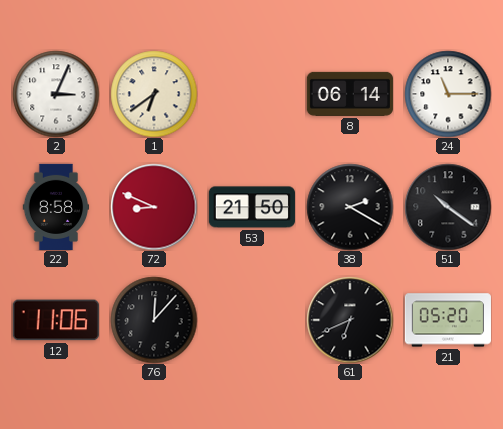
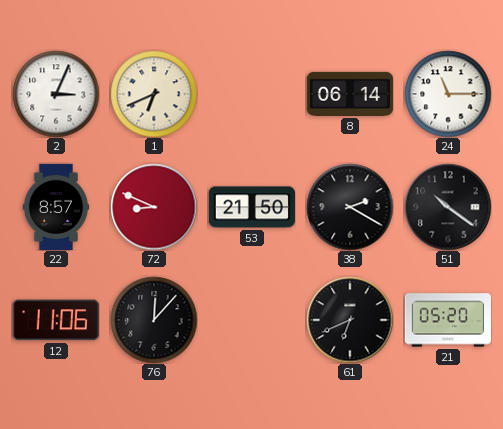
1: 6:39 -> 6:41 (154, 94)
22: 8:58 -> 8:57 (56, 206)
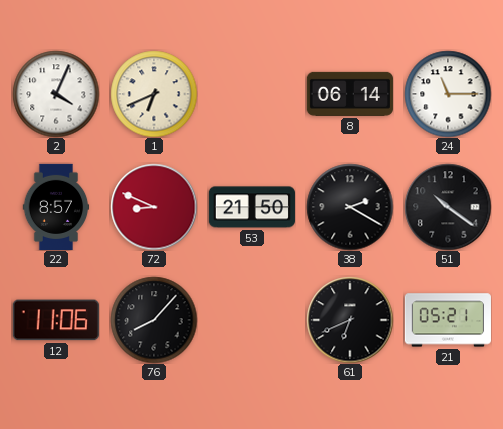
2: 3:04 -> 4:04 (56, 94)
76: 12:07 -> 8:07 (154, 320)
21: 05:20 -> 05:21 (448, 320)
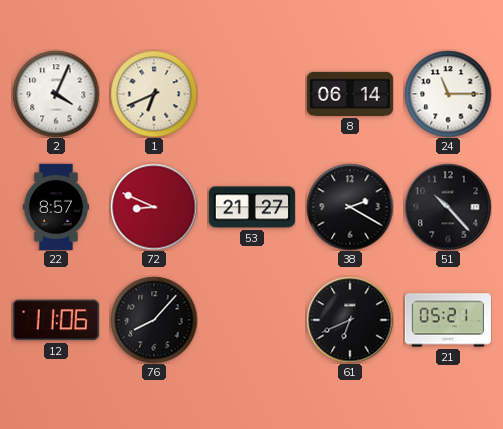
53: 21:50 -> 21:27 (251, 207)
51: 10:21 -> 10:23 (448, 207)
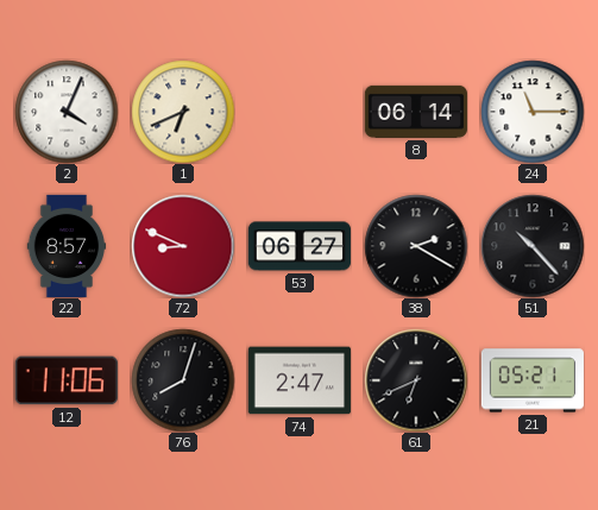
53: 21:27 -> 06:27 (298, 246)
76: 8:07 -> 8:03 (183, 380)
74: none -> 2:47 (300, 380)
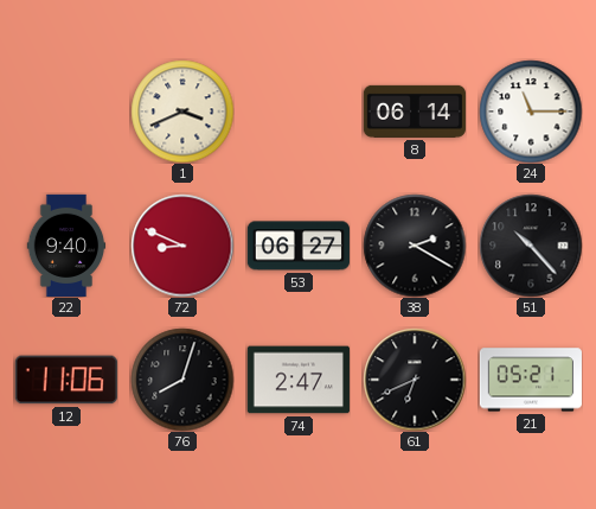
2: 4:04 -> none (67, 112)
1: 6:41 -> 3:41 (182, 112)
22: 8:57 -> 9:40 (66, 244)
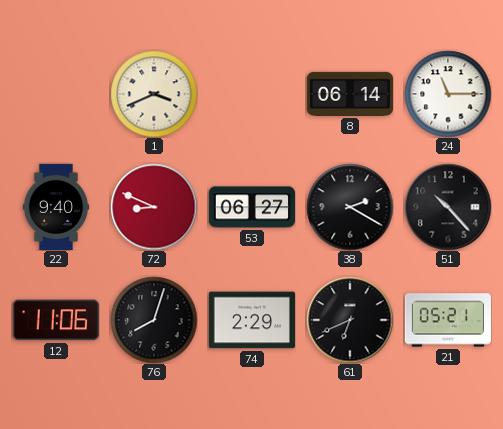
74: 2:47 -> 2:29 (252, 320)
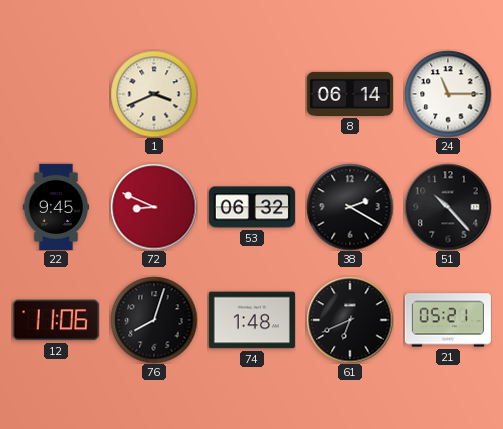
22: 9:40 -> 9:45 (56, 206)
53: 06:27 -> 06:32 (251, 207)
74: 2:29 -> 1:48 (252, 320)
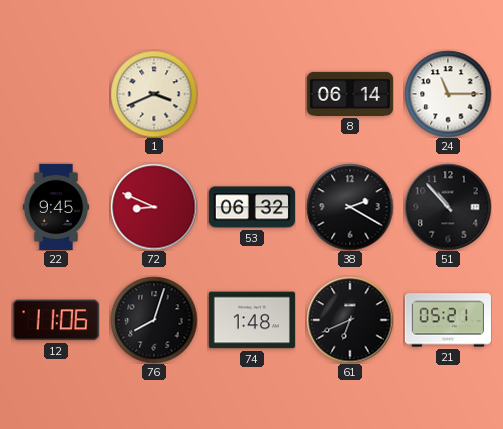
51: 10:23 -> 10:53 (448, 207)
